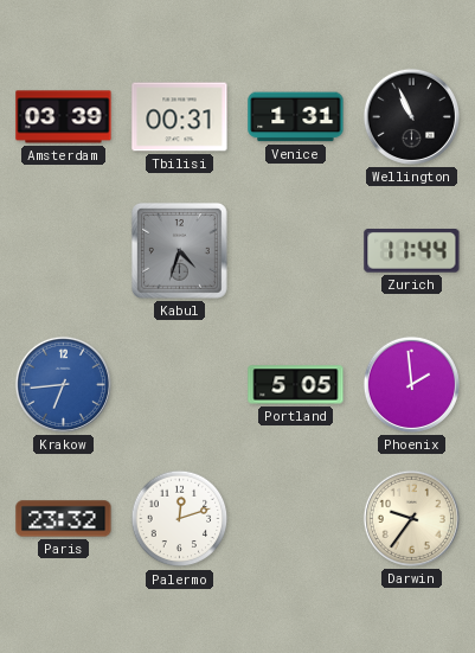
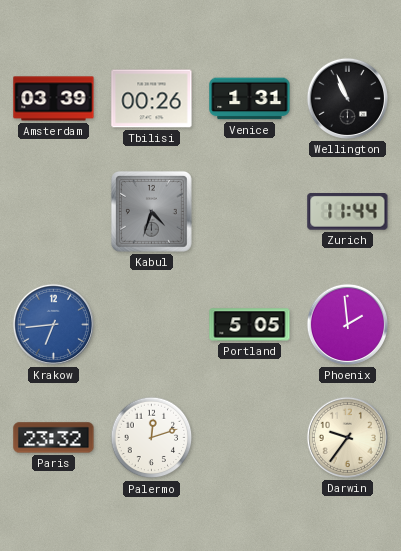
Tbilisi: 00:31 -> 00:26 (152, 99)
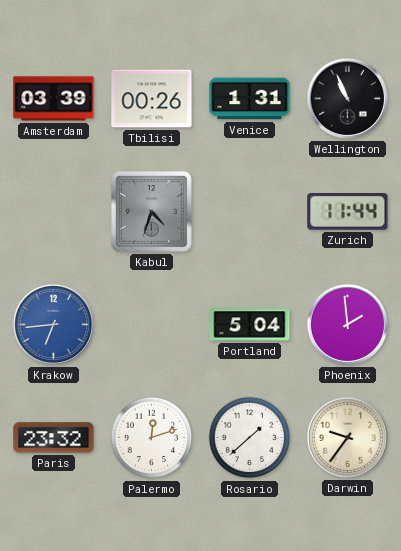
Portland: 5:05 -> 5:04 (250, 325)
Rosario: none -> 1:38 (250, 438)
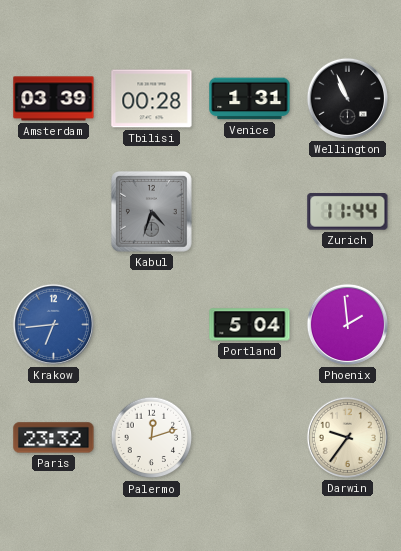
Tbilisi: 00:26 -> 00:28 (152, 99)
Rosario: 1:38 -> none (250, 438)
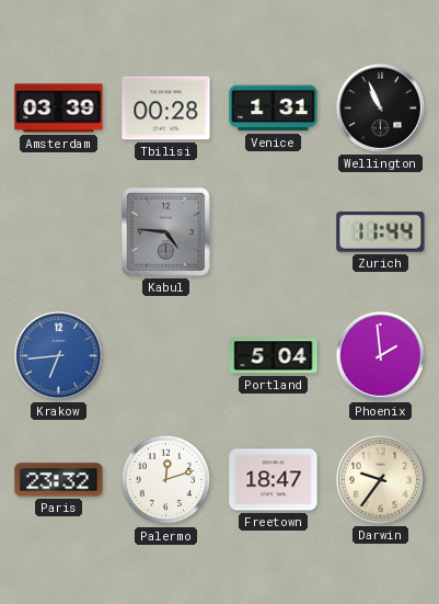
Kabul: 4:33 -> 4:46 (165, 231)
Freetown: none -> 18:47 (274, 480)
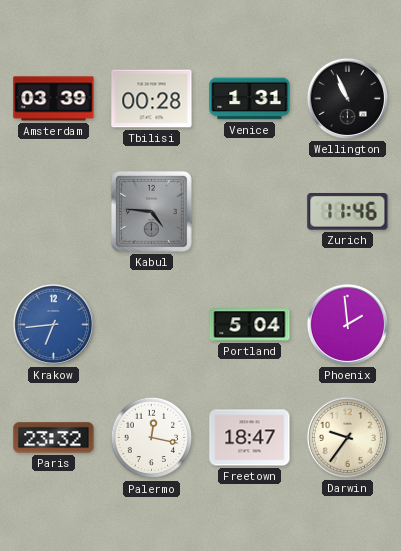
Zurich: 11:44 -> 11:46 (348, 212)
Palermo: 12:12 -> 12:17 (152, 438)
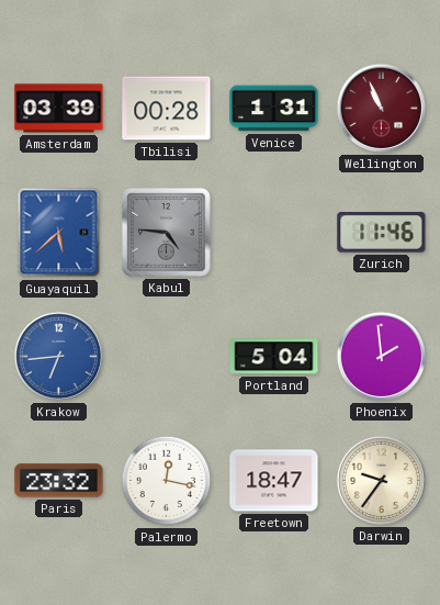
Wellington dial: black -> burgundy (381, 108)
Guayaquil: none -> 5:38 (59, 233)
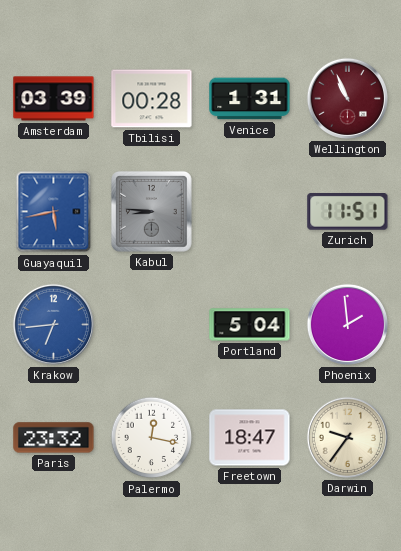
Guayaquil: 5:38 -> 5:43 (54, 212)
Kabul: 4:46 -> 8:46 (151, 211)
Zurich: 11:46 -> 11:51 (348, 212)
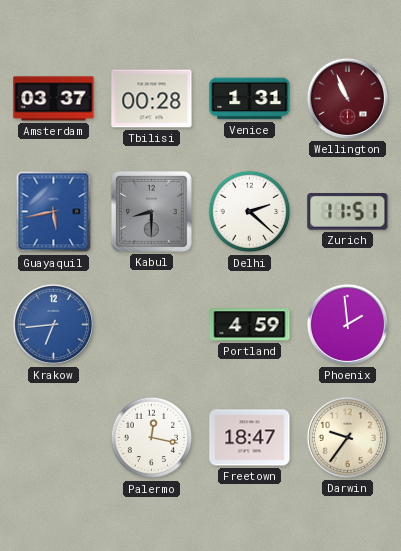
Amsterdam: 03:39 -> 03:37 (54, 99)
Kabul: 8:46 -> 8:30 (151, 211)
Delhi: none -> 2:22 (250, 212)
Portland: 5:04 -> 4:59 (250, 325)
Paris: 23:32 -> none (54, 438)
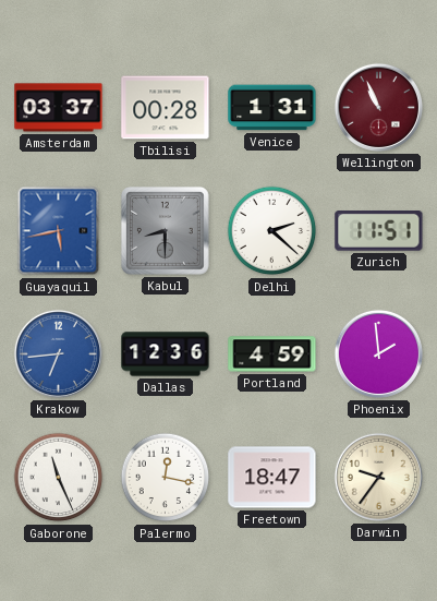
Dallas: none -> 12:36 (166, 354)
Gaborone: none -> 11:26 (59, 478)
